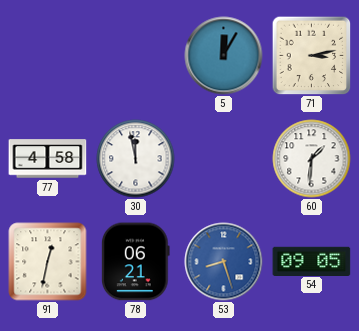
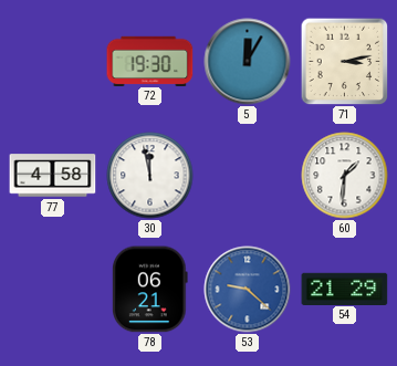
72: none -> 19:30 (150, 61)
91: 12:32 -> none (48, 262)
53: 8:27 -> 9:22 (248, 290)
54: 09:05 -> 21:29 (345, 289)
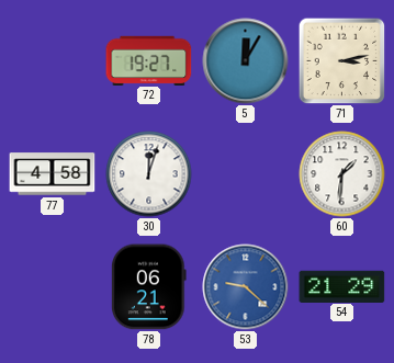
72: 19:30 -> 19:27 (149, 60)
30: 11:58 -> 12:03 (149, 174)
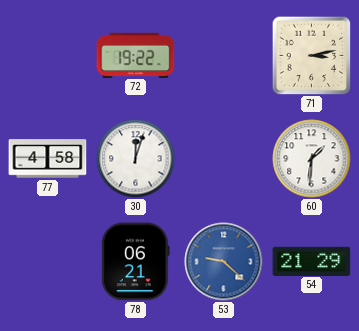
72: 19:27 -> 19:22 (136, 55)
5: 12:05 -> none (246, 61)
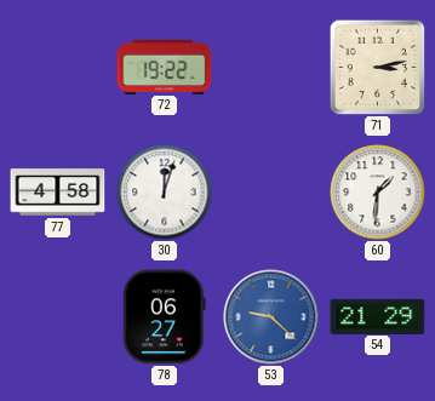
78: 06:21 -> 06:27 (164, 317)
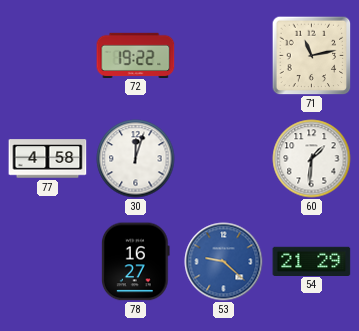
71: 3:13 -> 11:13 (311, 55)
78: 06:27 -> 16:27 (135, 262)
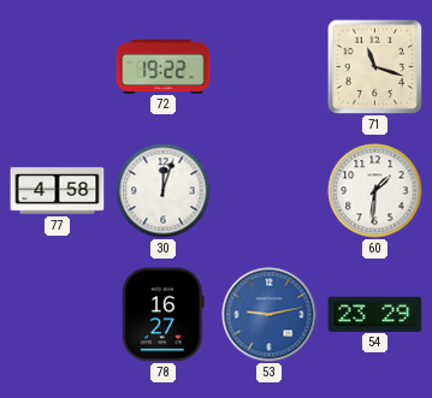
71: 11:13 -> 11:18 (374, 66)
53: 9:22 -> 9:13 (270, 315)
54: 21:29 -> 23:29 (375, 314)
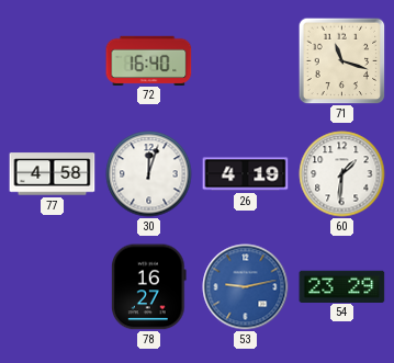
72: 19:22 -> 16:40 (149, 60)
26: none -> 4:19 (246, 174)
